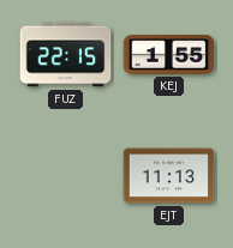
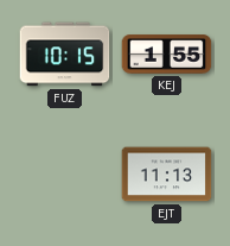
FUZ: 22:15 -> 10:15 (65, 55)
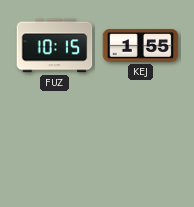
EJT: 11:13 -> none (167, 175)
